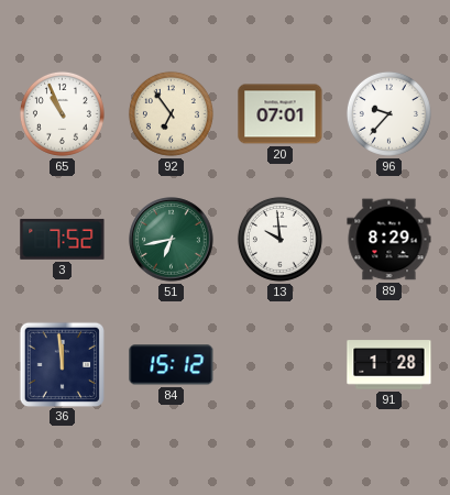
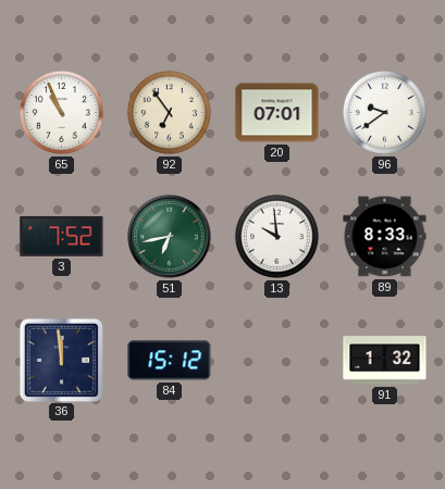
96: 9:37 -> 9:39 (384, 112)
89: 8:29 -> 8:33 (385, 237)
91: 1:28 -> 1:32 (385, 361)
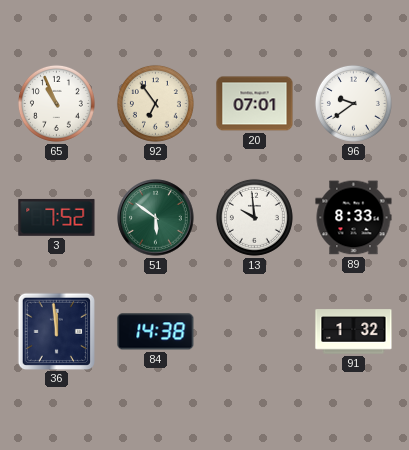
51: 6:43 -> 5:51 (156, 218)
84: 15:12 -> 14:38 (156, 332)
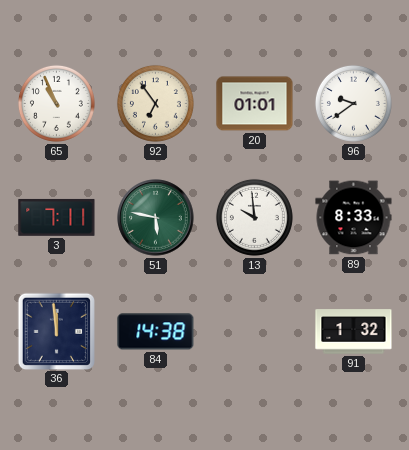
20: 07:01 -> 01:01 (255, 104)
3: 7:52 -> 7:11 (57, 217)
51: 5:51 -> 5:47 (156, 218)
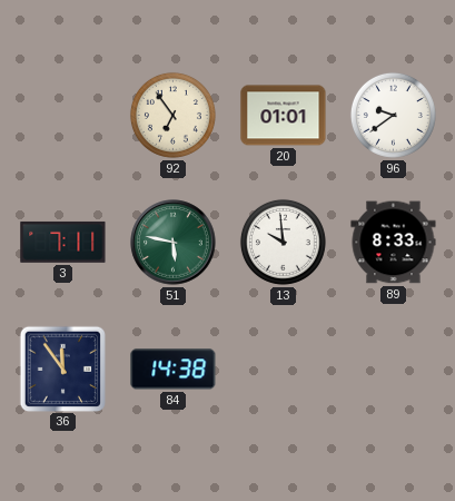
65: 10:56 -> none (56, 103)
36: 11:59 -> 11:54 (62, 369)
91: 1:32 -> none (354, 332)
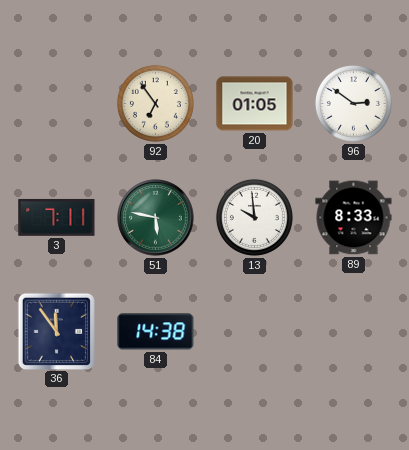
20: 01:01 -> 01:05 (255, 104)
96: 9:39 -> 2:51 (353, 103)
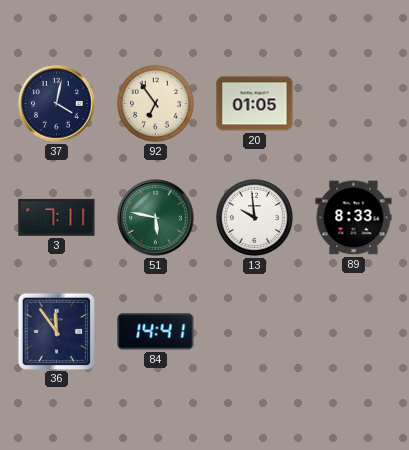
37: none -> 4:02 (57, 104)
96: 2:51 -> none (353, 103)
84: 14:38 -> 14:41 (156, 332)
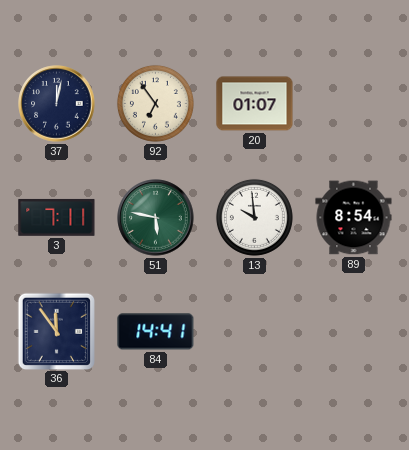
37: 4:02 -> 12:02 (57, 104)
20: 01:05 -> 01:07 (255, 104)
89: 8:33 -> 8:54 (354, 218)
